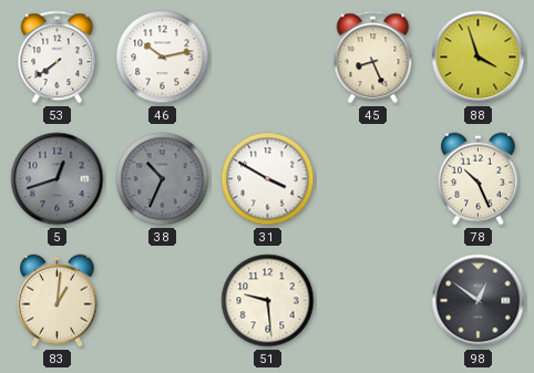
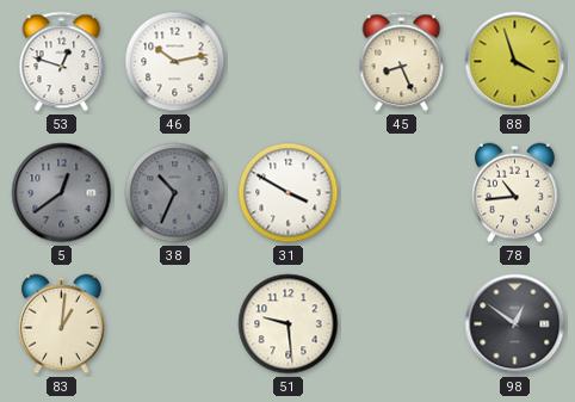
53: 7:39 -> 12:48 (62, 62)
5: 12:42 -> 12:39 (62, 193)
78: 10:26 -> 10:44 (515, 193)
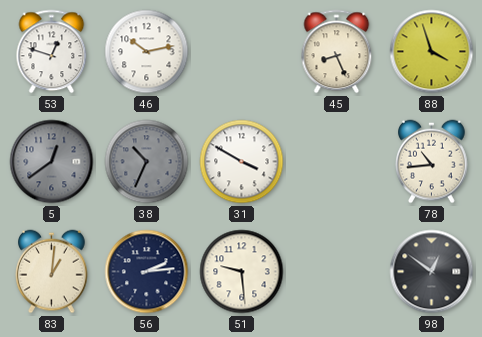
56: none -> 2:14 (147, 272)
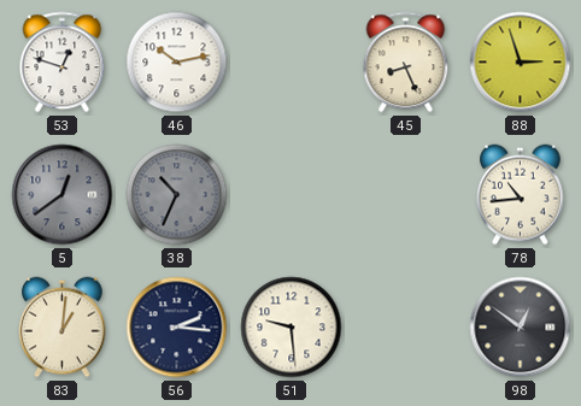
88: 3:57 -> 2:57 (521, 63)
31: 3:50 -> none (242, 162)
56: 2:14 -> 2:16 (177, 328)
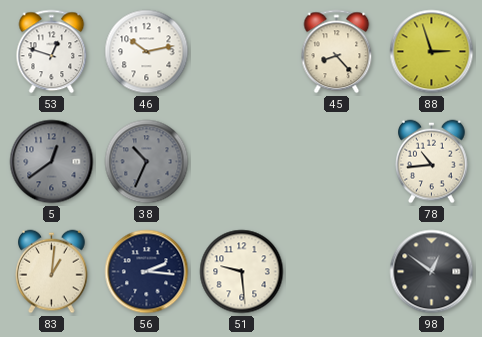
45: 8:26 -> 8:23 (337, 52)
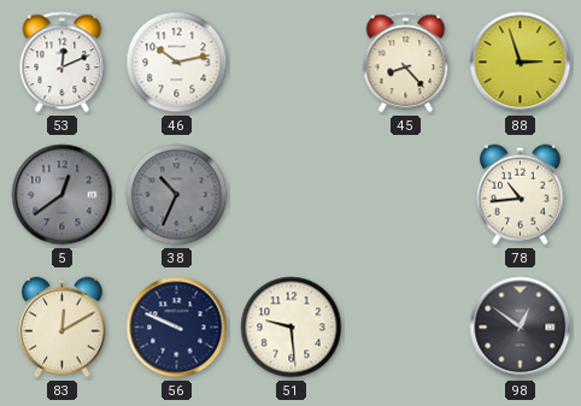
53: 12:48 -> 12:11 (63, 63)
83: 1:01 -> 12:10 (63, 328)
56: 2:16 -> 9:49 (177, 328)
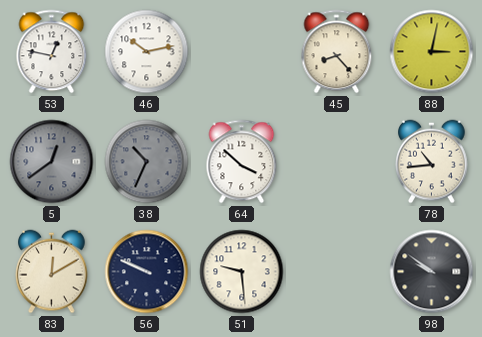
53: 12:11 -> 12:47 (52, 52)
88: 2:57 -> 3:02 (432, 52)
64: none -> 3:52 (242, 162)
98: 12:51 -> 9:51 (432, 272)
